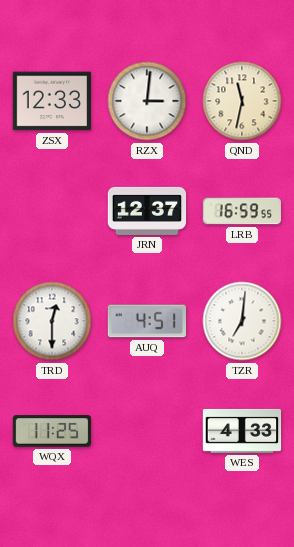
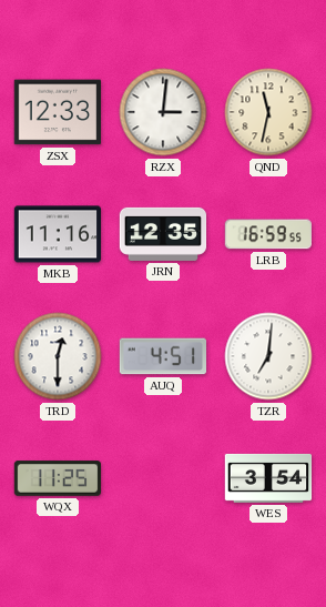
MKB: none -> 11:16 (58, 234)
JRN: 12:37 -> 12:35 (163, 234)
WES: 4:33 -> 3:54 (268, 478)
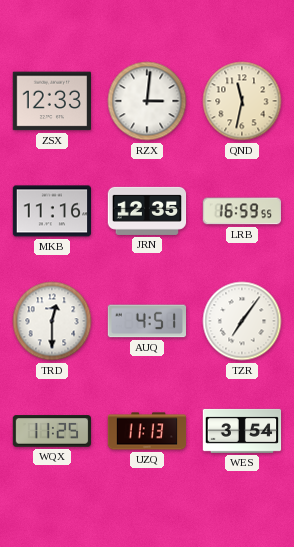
TZR: 7:01 -> 7:06 (242, 321)
UZQ: none -> 11:13 (147, 431)
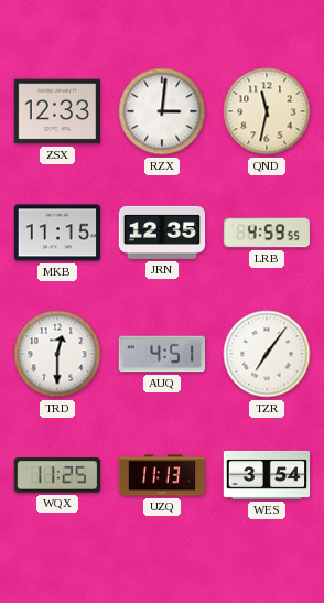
MKB: 11:16 -> 11:15 (57, 233)
LRB: 16:59 -> 4:59 (266, 233)
